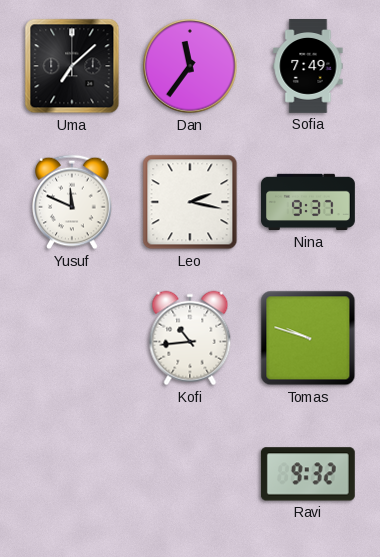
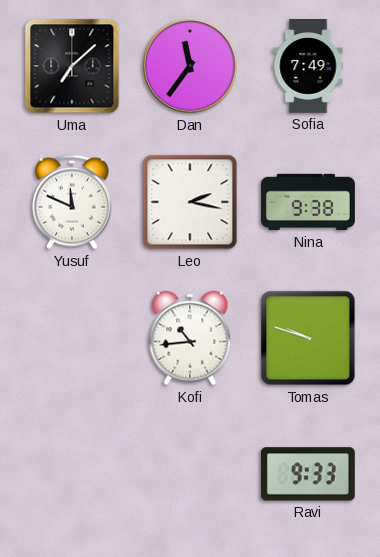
Nina: 9:37 -> 9:38 (309, 202)
Ravi: 9:32 -> 9:33 (308, 474)
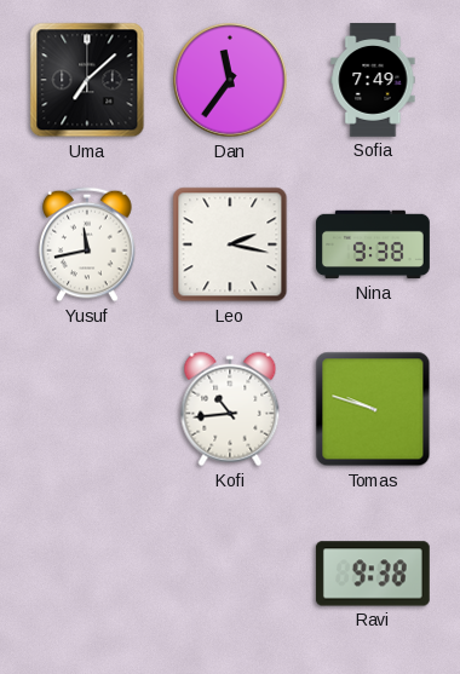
Yusuf: 11:49 -> 11:43 (87, 244)
Ravi: 9:33 -> 9:38 (373, 574)
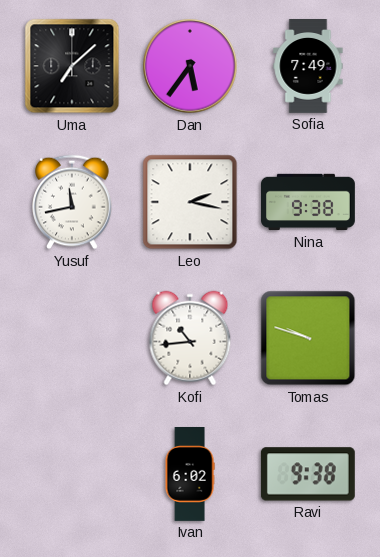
Dan: 11:36 -> 5:36 (191, 67)
Ivan: none -> 6:02 (190, 474)
